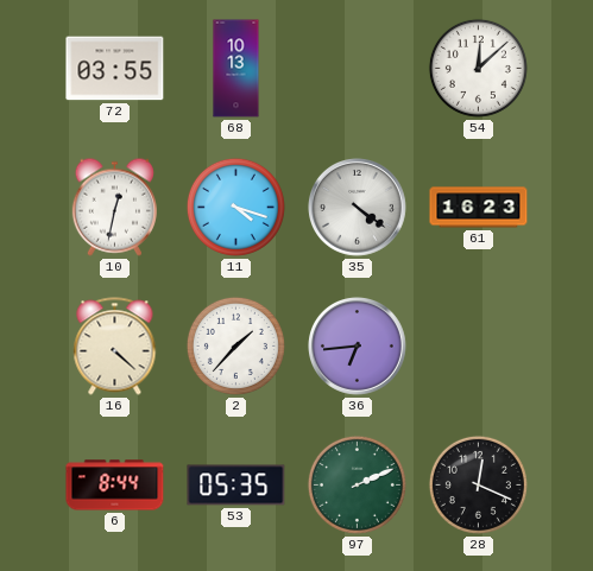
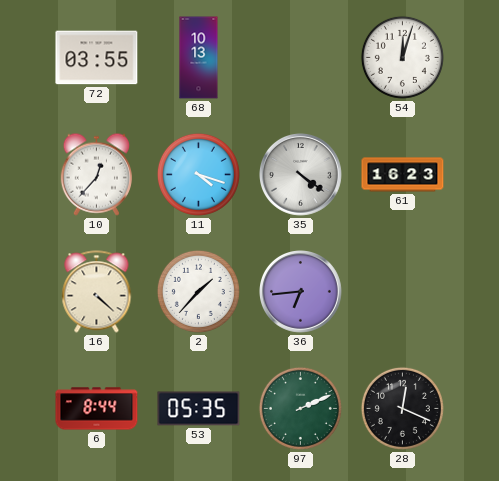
54: 12:08 -> 12:03 (402, 57)
10: 12:32 -> 12:37 (96, 174)
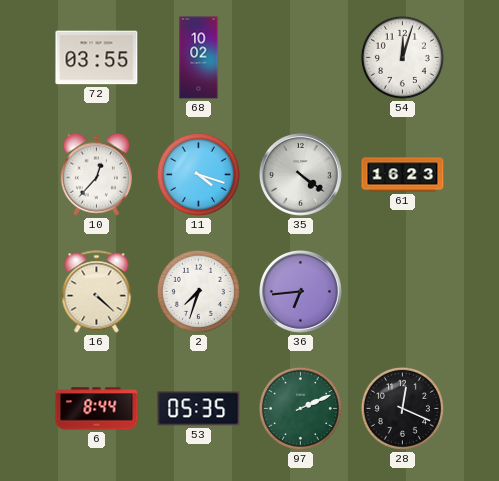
68: 10:13 -> 10:02 (199, 58)
2: 1:37 -> 7:33 (198, 291)
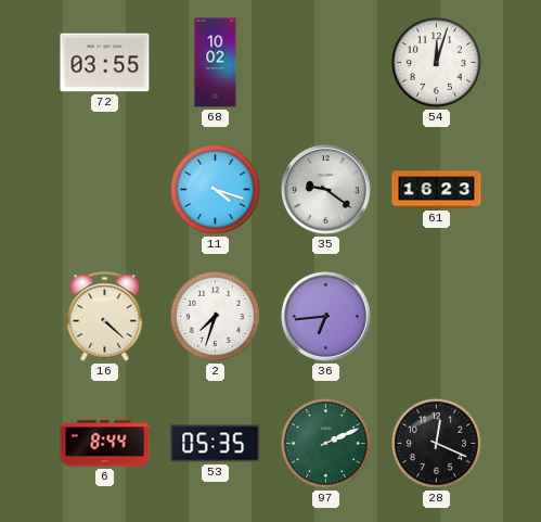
10: 12:37 -> none (96, 174)
35: 4:21 -> 9:21 (326, 190)
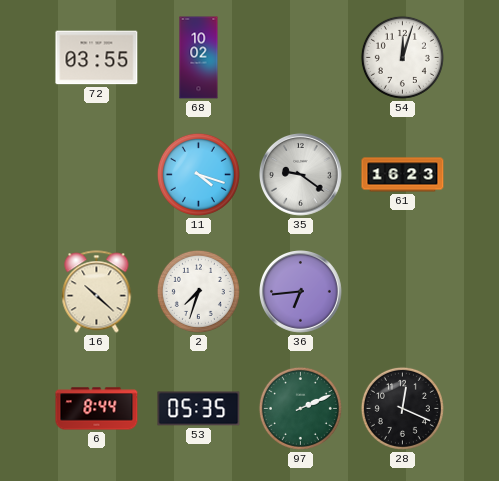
16: 4:22 -> 10:22 (97, 292)
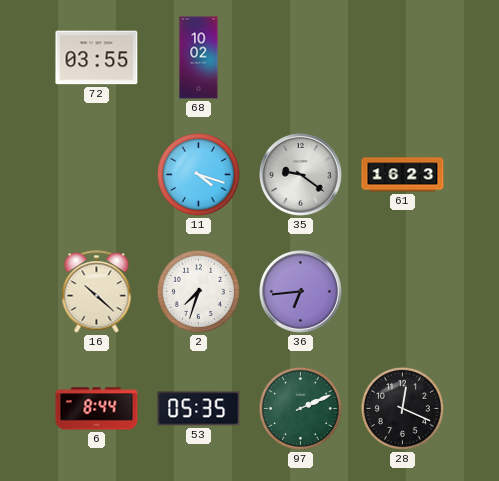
54: 12:03 -> none (402, 57)
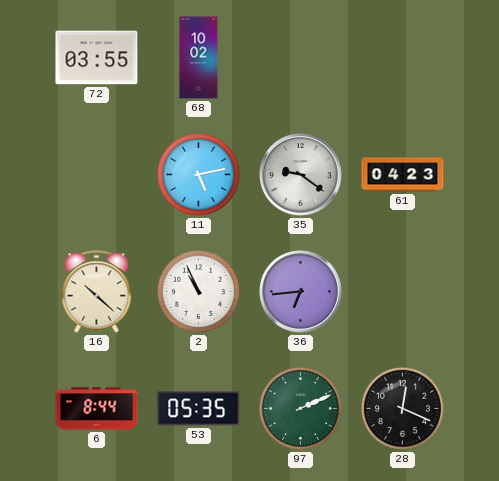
11: 4:18 -> 5:13 (198, 174)
61: 16:23 -> 04:23 (403, 175)
2: 7:33 -> 10:56 (198, 291)
